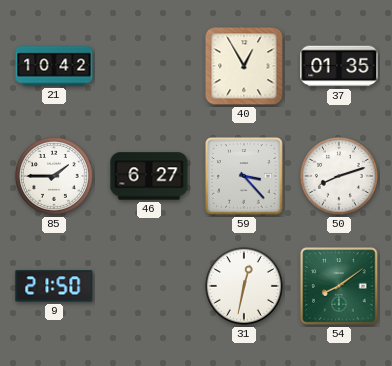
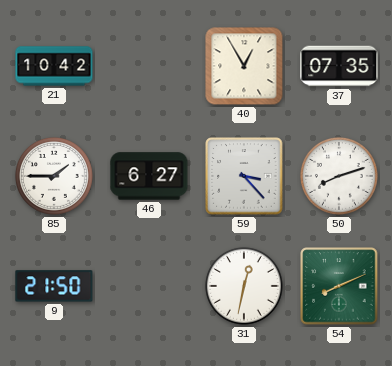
37: 01:35 -> 07:35 (339, 66)
54: 8:09 -> 8:11 (339, 286)
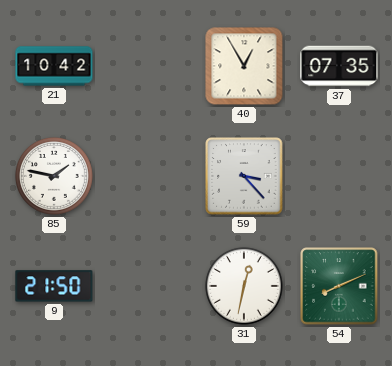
85: 1:45 -> 1:47 (54, 176)
46: 6:27 -> none (149, 176)
50: 8:12 -> none (339, 176)
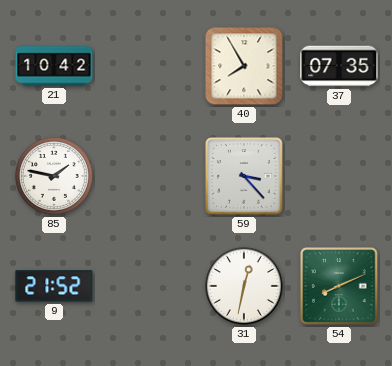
40: 12:55 -> 7:55 (244, 66)
9: 21:50 -> 21:52 (54, 286)
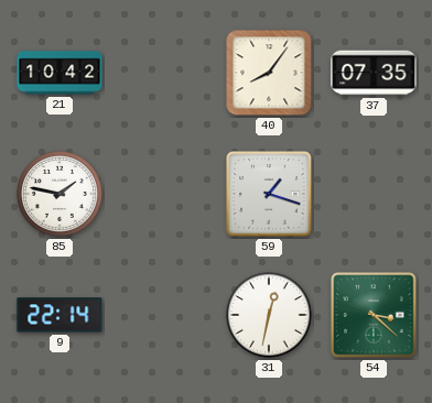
40: 7:55 -> 8:06 (269, 73)
59: 3:23 -> 1:18 (269, 194)
9: 21:52 -> 22:14 (60, 315)
54: 8:11 -> 3:22 (374, 315)
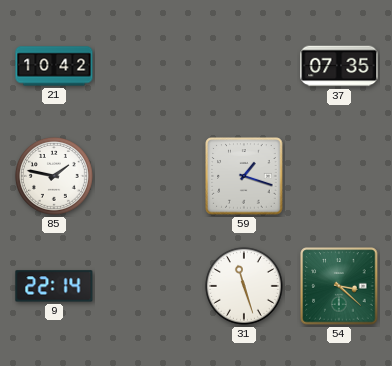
40: 8:06 -> none (269, 73)
31: 12:32 -> 11:27 (244, 286)
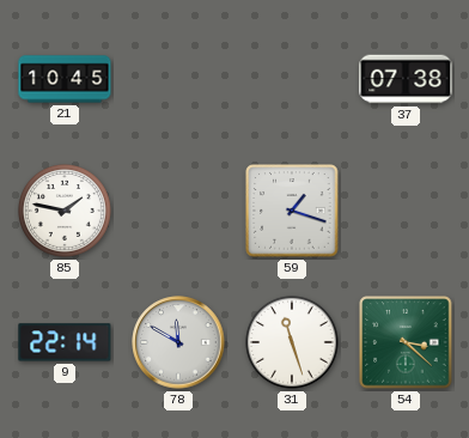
21: 10:42 -> 10:45 (65, 79)
37: 07:35 -> 07:38 (406, 79)
78: none -> 11:50 (178, 342)
